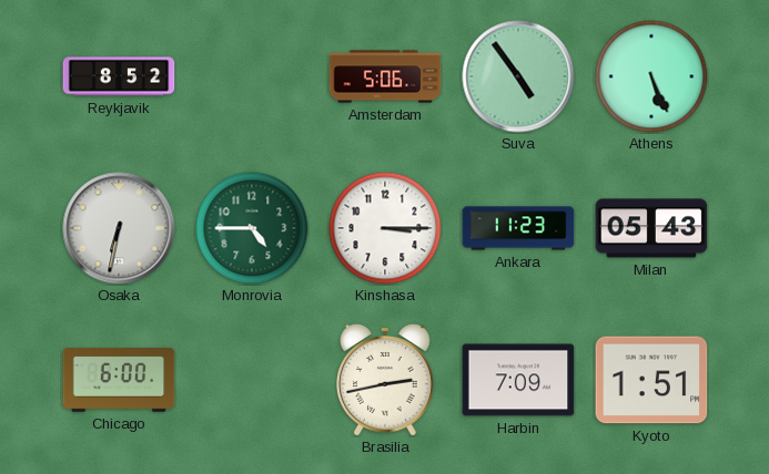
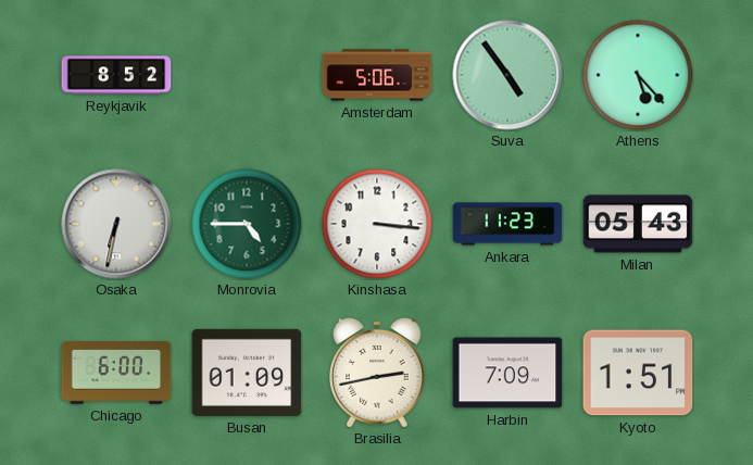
Athens: 5:26 -> 5:23 (638, 75)
Kinshasa: 3:15 -> 3:16 (377, 224)
Busan: none -> 01:09 (247, 373)
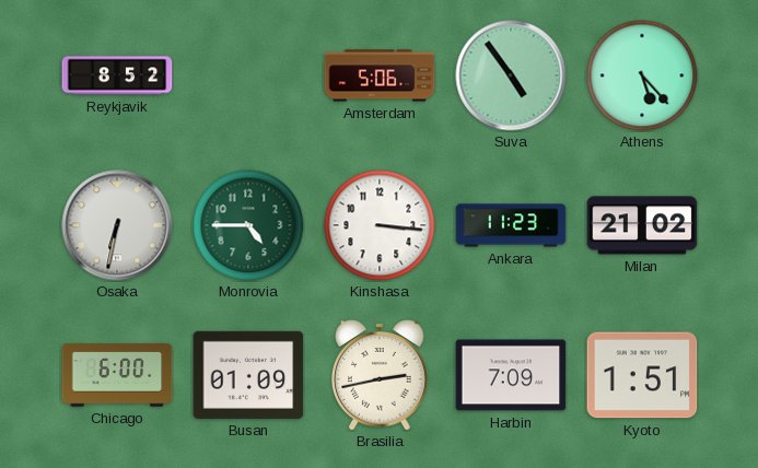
Milan: 05:43 -> 21:02 (642, 225)
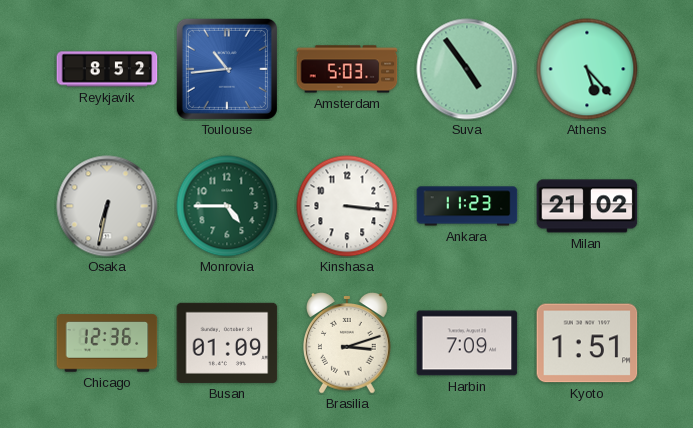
Toulouse: none -> 10:44 (227, 69)
Amsterdam: 5:06 -> 5:03 (347, 69)
Chicago: 6:00 -> 12:36 (107, 343)
Brasilia: 2:43 -> 3:12 (348, 343)
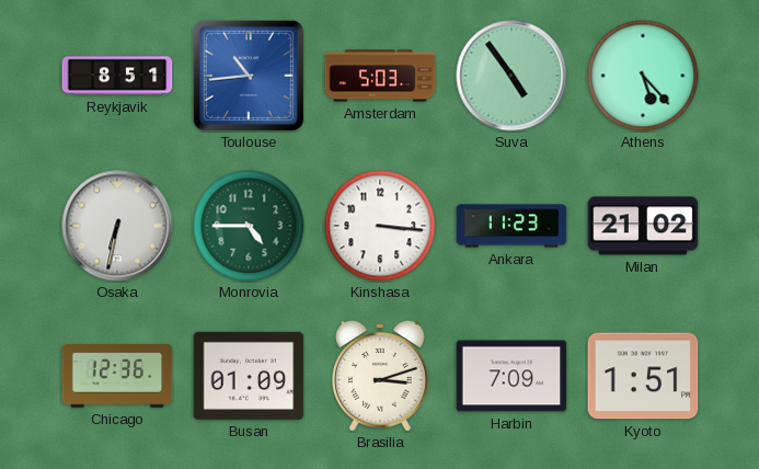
Reykjavik: 8:52 -> 8:51 (117, 76)
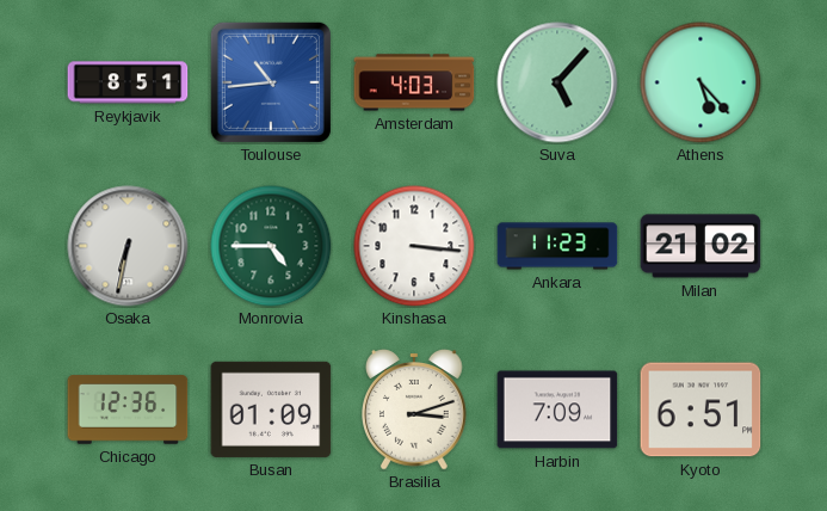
Amsterdam: 5:03 -> 4:03 (414, 82)
Suva: 4:54 -> 5:07 (557, 82)
Kyoto: 1:51 -> 6:51 (701, 410)
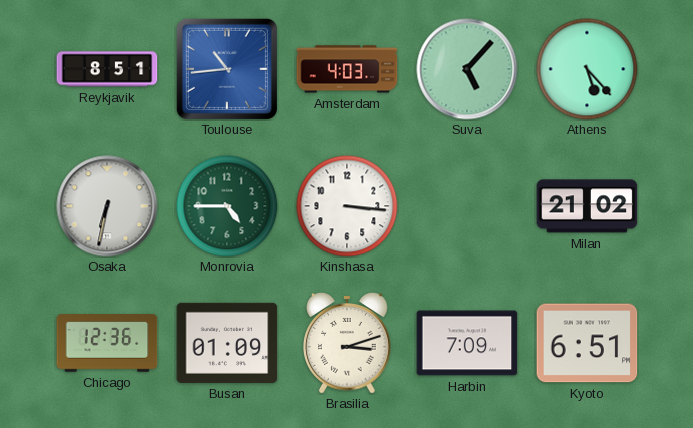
Ankara: 11:23 -> none (557, 246)
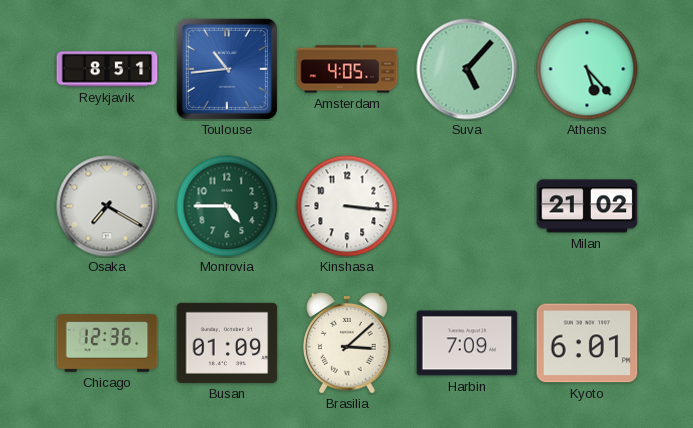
Amsterdam: 4:03 -> 4:05 (347, 69)
Osaka: 6:32 -> 7:20 (107, 206)
Brasilia: 3:12 -> 3:08 (348, 343)
Kyoto: 6:51 -> 6:01 (587, 343)
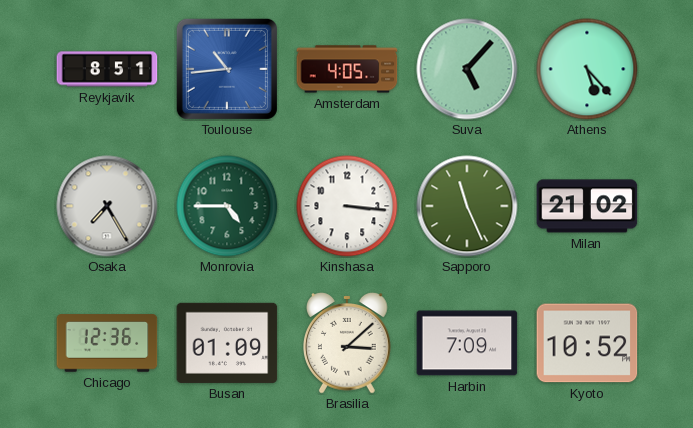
Osaka: 7:20 -> 7:25 (107, 206)
Sapporo: none -> 11:26 (467, 206)
Kyoto: 6:01 -> 10:52 (587, 343)
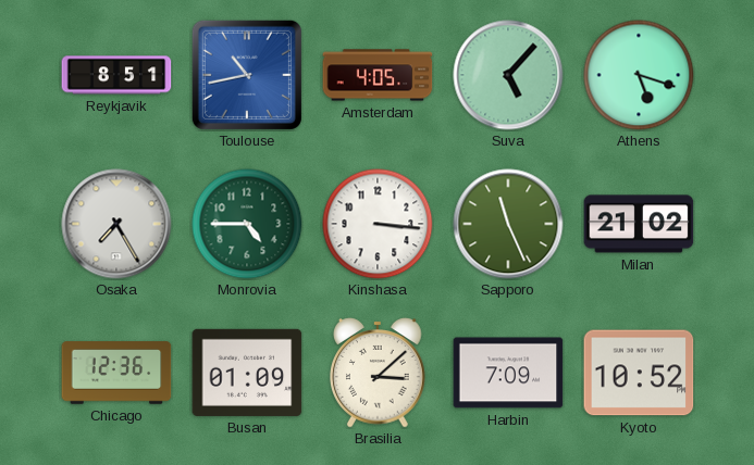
Toulouse: 10:44 -> 10:43 (247, 75)
Athens: 5:23 -> 5:18 (639, 75)
